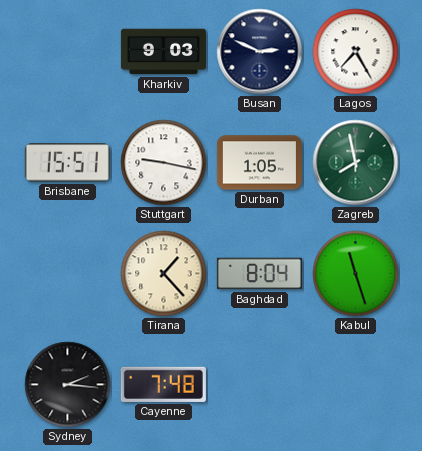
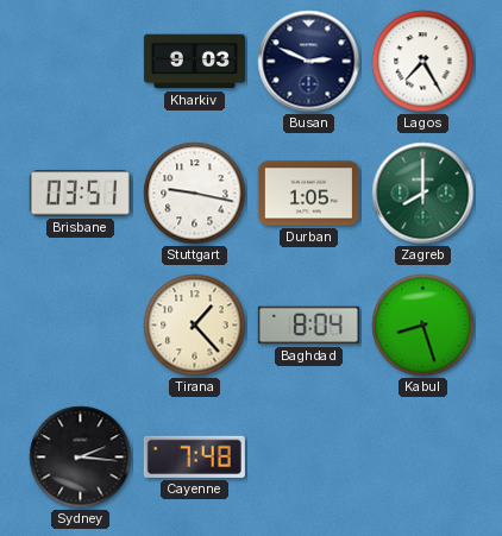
Brisbane: 15:51 -> 03:51 (80, 194)
Zagreb: 7:58 -> 8:00 (423, 194)
Kabul: 11:27 -> 8:27 (423, 326)
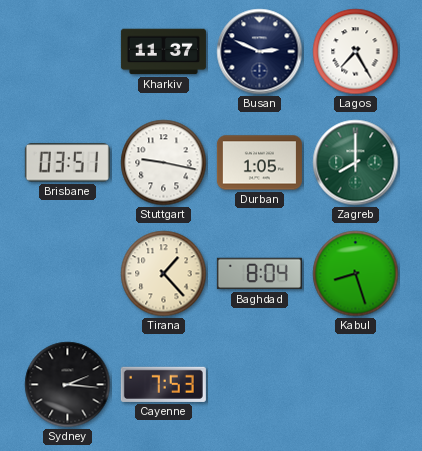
Kharkiv: 9:03 -> 11:37 (163, 52)
Cayenne: 7:48 -> 7:53 (163, 384)
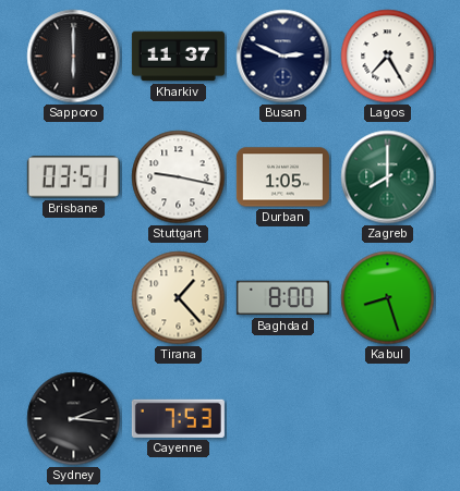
Sapporo: none -> 6:00 (74, 57)
Baghdad: 8:04 -> 8:00 (282, 298)
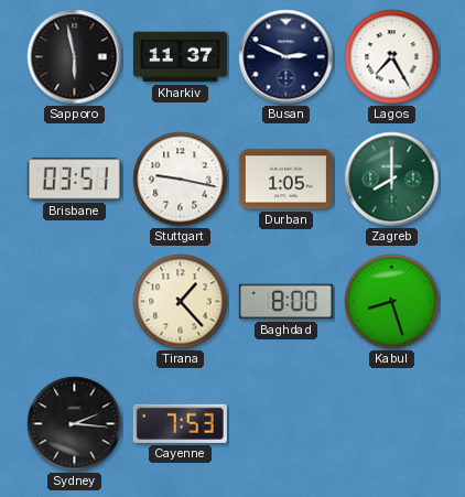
Sapporo: 6:00 -> 5:58 (75, 57)
